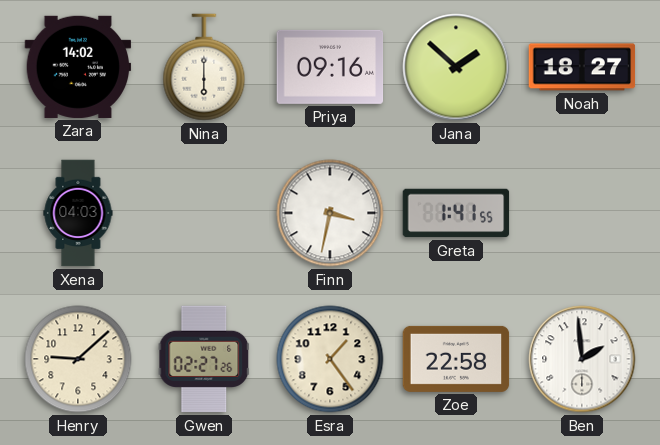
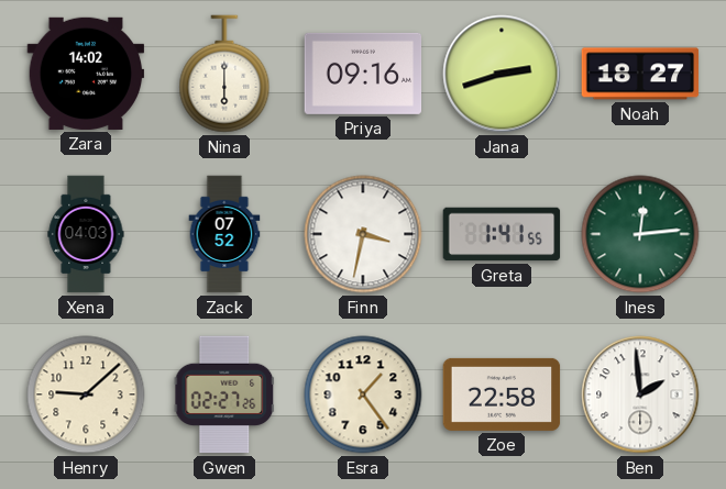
Jana: 1:52 -> 2:42 (502, 74)
Zack: none -> 07:52 (224, 234)
Ines: none -> 12:14 (640, 234)
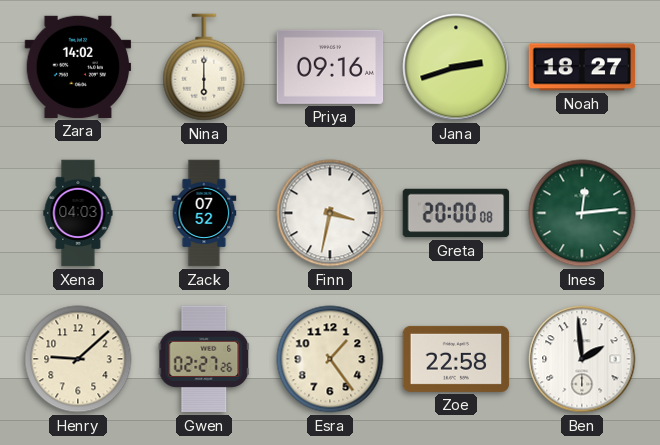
Greta: 1:41 -> 20:00 (456, 213)
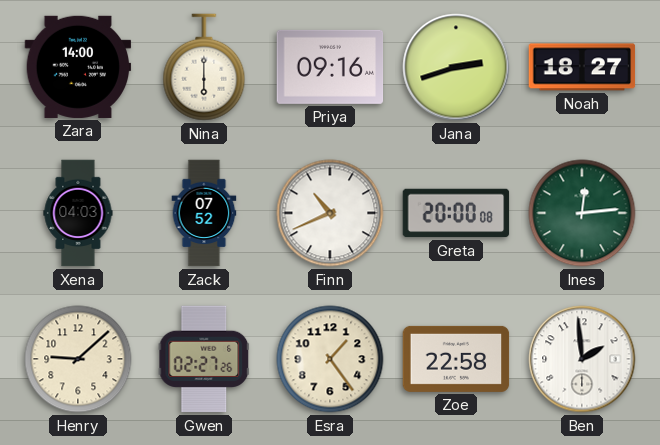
Zara: 14:02 -> 14:00 (78, 67)
Finn: 3:32 -> 10:41 (330, 213)
